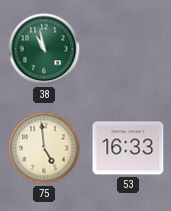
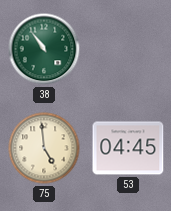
38: 10:58 -> 10:54 (44, 49)
53: 16:33 -> 04:45 (128, 148)
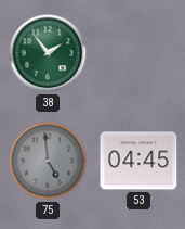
38: 10:54 -> 1:54 (48, 53)
75 dial: cream -> grey (48, 161)
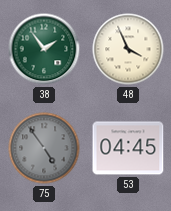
48: none -> 3:56 (128, 49)
75: 4:59 -> 4:54 (44, 148)
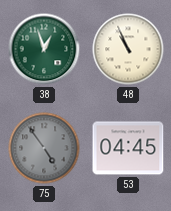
38: 1:54 -> 12:57 (44, 49)
48: 3:56 -> 10:56 (128, 49)
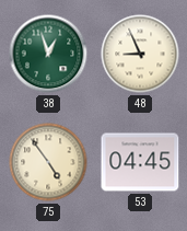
48: 10:56 -> 8:56 (140, 54)
75 dial: grey -> cream (48, 162)
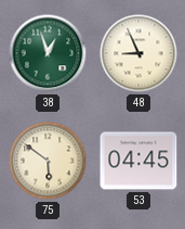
75: 4:54 -> 5:51 (48, 161)
